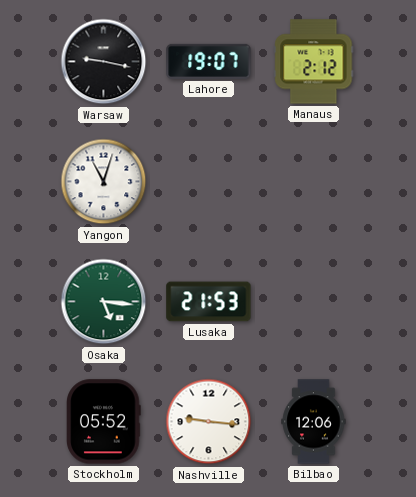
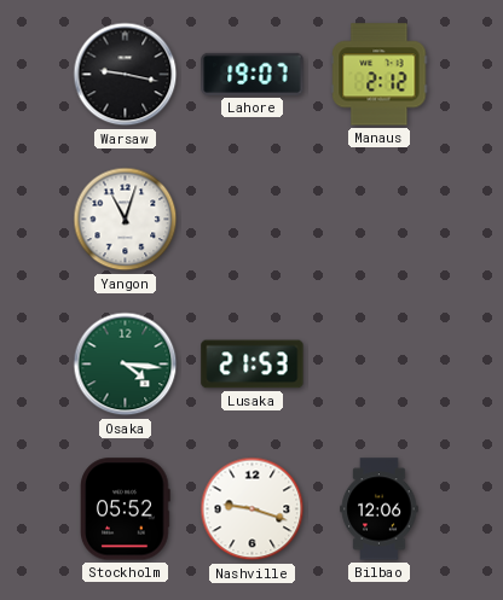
Osaka: 5:16 -> 4:16 (126, 365)
Nashville: 9:16 -> 9:18 (253, 509)
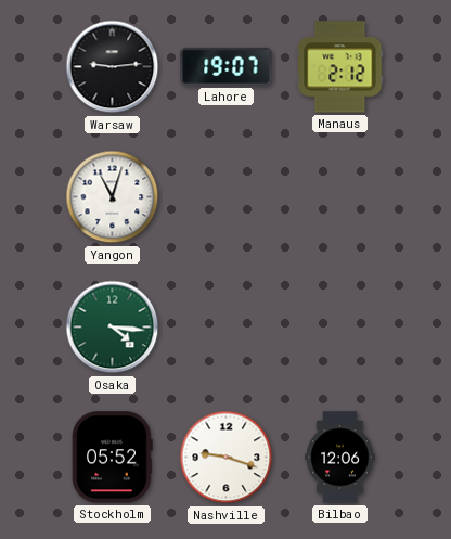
Warsaw: 9:17 -> 9:14 (113, 67)
Lusaka: 21:53 -> none (253, 365)
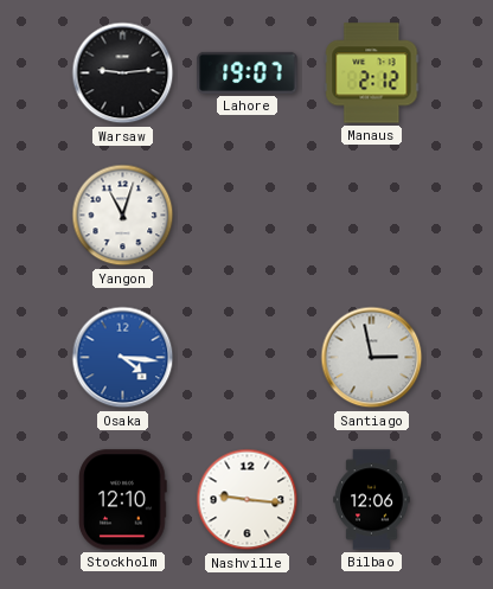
Osaka dial: green -> blue (123, 358)
Santiago: none -> 2:58 (372, 358)
Stockholm: 05:52 -> 12:10 (123, 500)
Nashville: 9:18 -> 9:16 (248, 500)
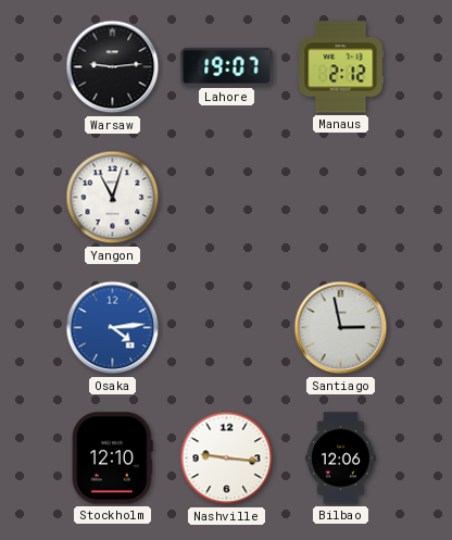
Osaka: 4:16 -> 4:14 (113, 328)
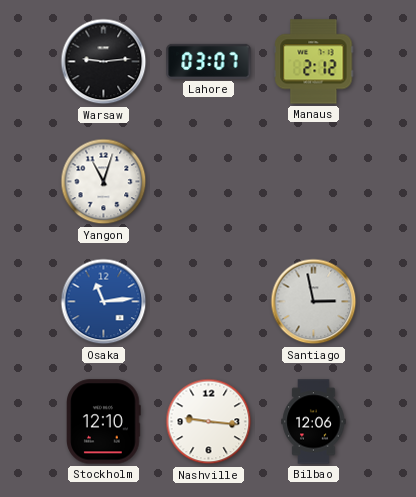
Lahore: 19:07 -> 03:07 (209, 61)
Osaka: 4:14 -> 11:14 (104, 302)
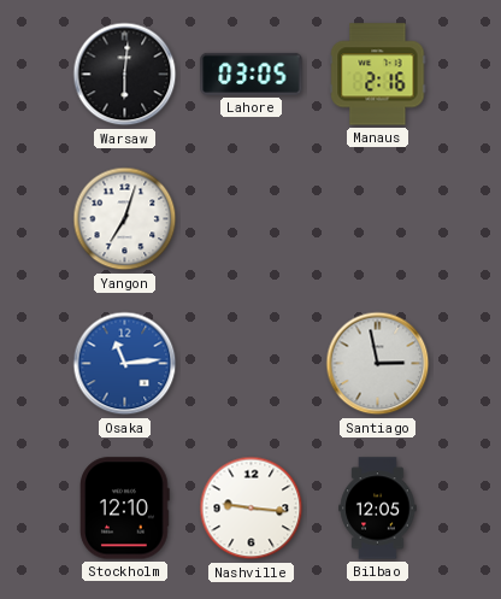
Warsaw: 9:14 -> 6:01 (125, 75)
Lahore: 03:07 -> 03:05 (252, 74)
Manaus: 2:12 -> 2:16 (378, 75)
Yangon: 11:03 -> 7:03 (125, 219)
Bilbao: 12:06 -> 12:05 (378, 509)
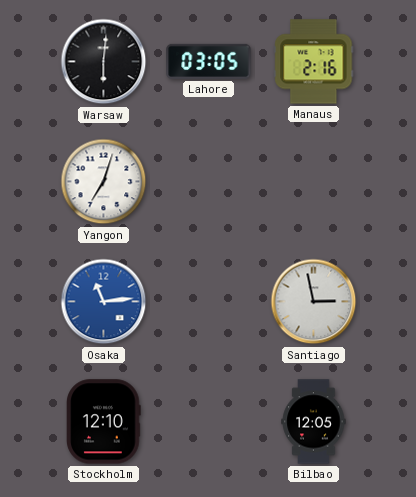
Nashville: 9:16 -> none (252, 509)
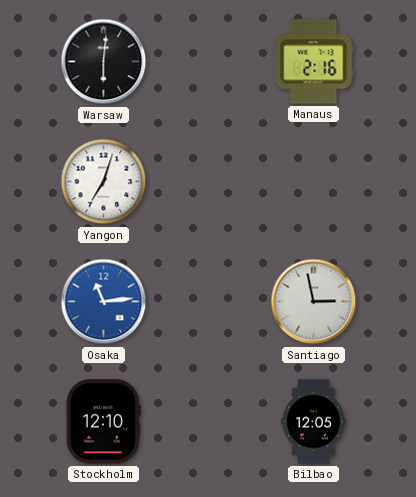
Lahore: 03:05 -> none (209, 61)
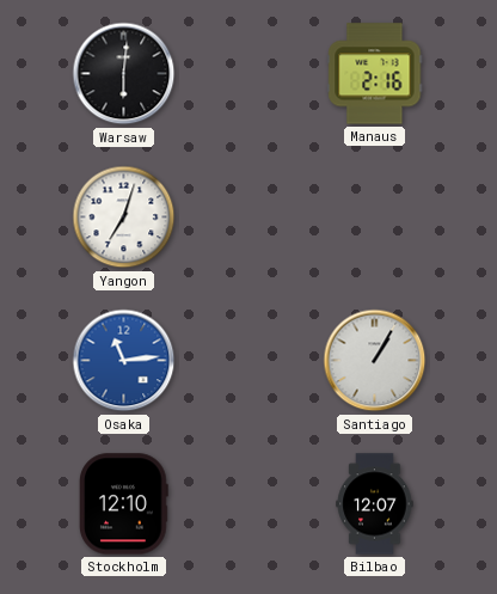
Santiago: 2:58 -> 1:05 (375, 361)
Bilbao: 12:05 -> 12:07 (375, 504)
